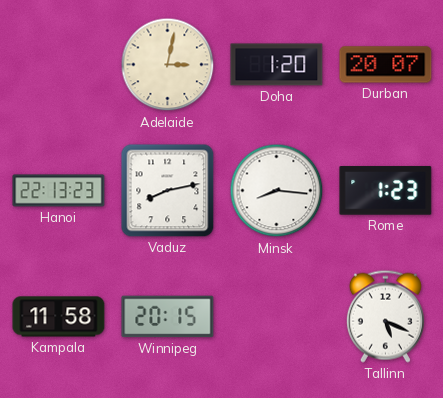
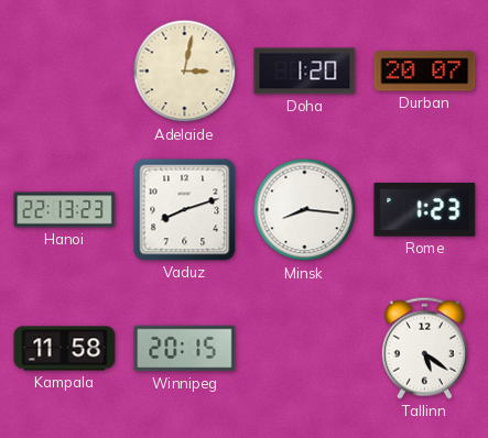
Vaduz: 8:13 -> 8:12 (185, 210)
Tallinn: 5:19 -> 5:21 (424, 348)
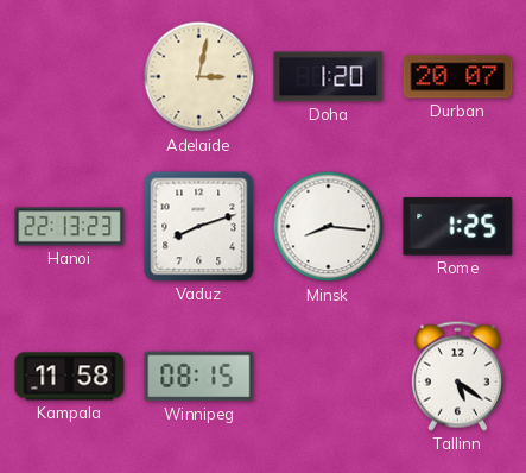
Rome: 1:23 -> 1:25 (458, 227)
Winnipeg: 20:15 -> 08:15 (199, 377)
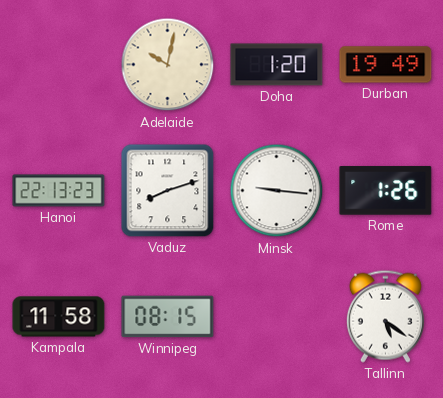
Adelaide: 3:02 -> 10:02 (168, 65)
Durban: 20:07 -> 19:49 (386, 65)
Minsk: 8:16 -> 9:16 (277, 191)
Rome: 1:25 -> 1:26 (386, 191)
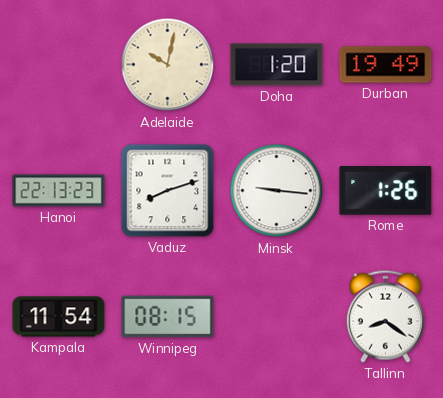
Kampala: 11:58 -> 11:54 (59, 317)
Tallinn: 5:21 -> 8:21 (385, 316)
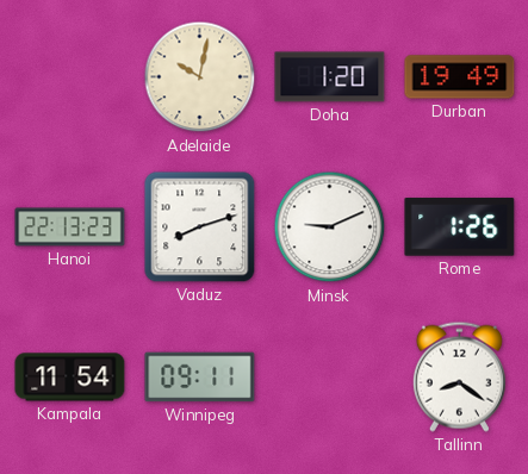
Minsk: 9:16 -> 9:11 (330, 227)
Winnipeg: 08:15 -> 09:11 (200, 378)
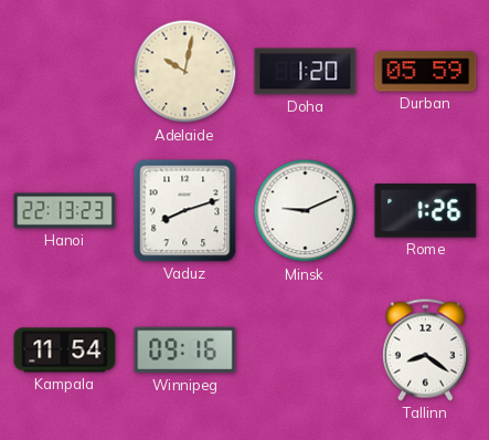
Durban: 19:49 -> 05:59 (426, 72)
Winnipeg: 09:11 -> 09:16 (185, 350)
